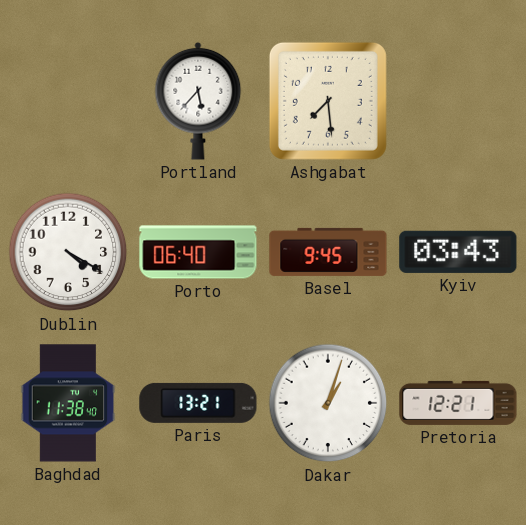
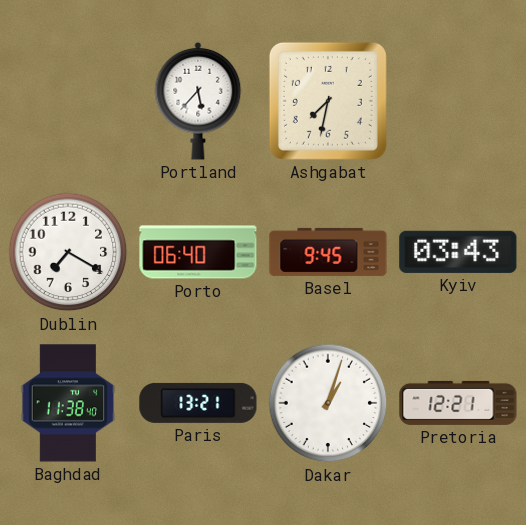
Ashgabat: 7:29 -> 7:32 (328, 101)
Dublin: 4:20 -> 7:20 (68, 252)
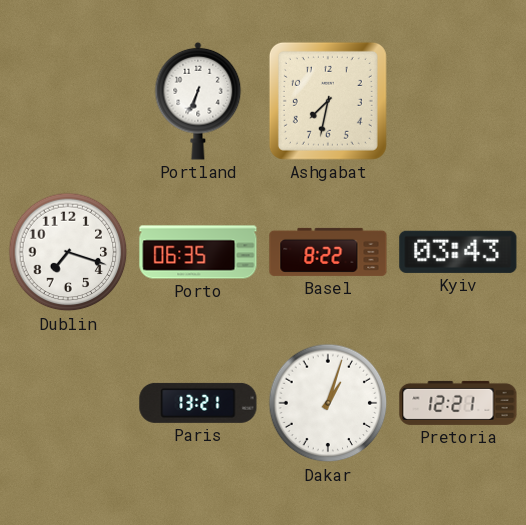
Portland: 5:37 -> 6:34 (198, 101)
Dublin: 7:20 -> 7:18 (68, 252)
Porto: 06:40 -> 06:35 (198, 252)
Basel: 9:45 -> 8:22 (328, 252)
Baghdad: 11:38 -> none (68, 403)
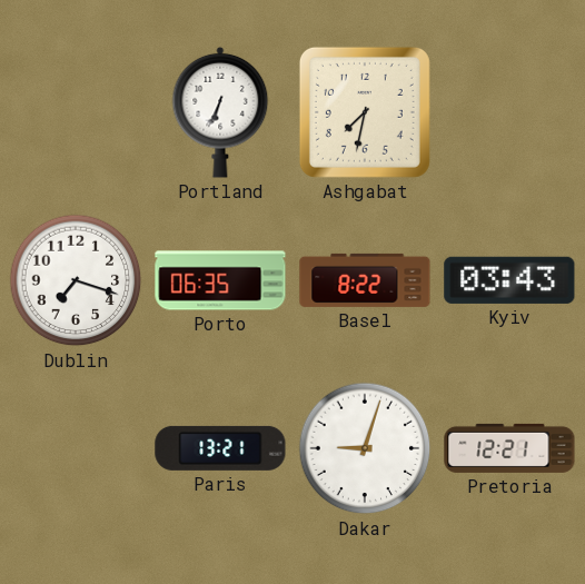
Dakar: 1:03 -> 9:03 (365, 448)
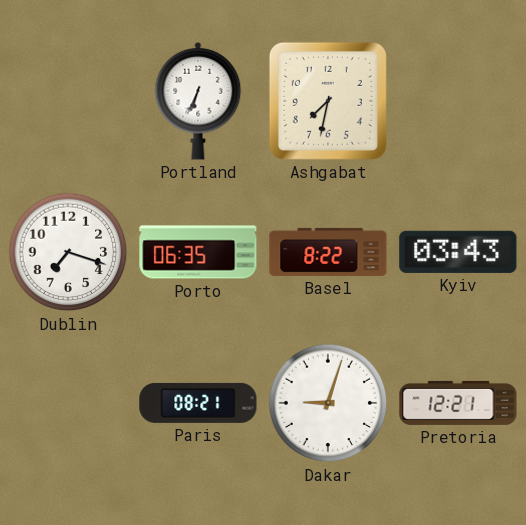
Paris: 13:21 -> 08:21 (198, 403)
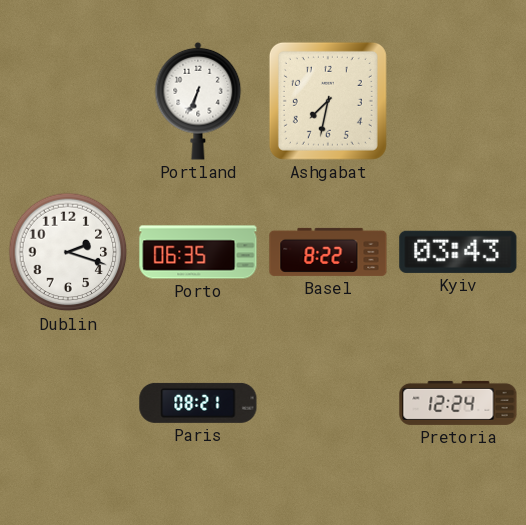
Dublin: 7:18 -> 2:18 (68, 252)
Dakar: 9:03 -> none (328, 403)
Pretoria: 12:21 -> 12:24 (458, 403)
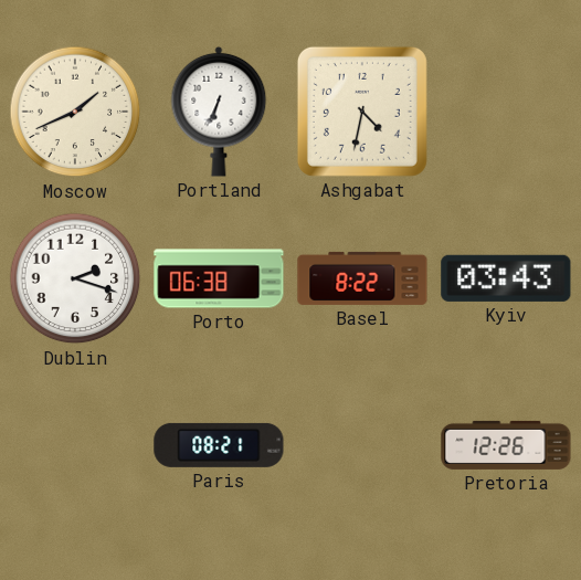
Moscow: none -> 1:41 (75, 112)
Ashgabat: 7:32 -> 4:32 (362, 112)
Porto: 06:35 -> 06:38 (219, 278)
Pretoria: 12:24 -> 12:26 (506, 445)
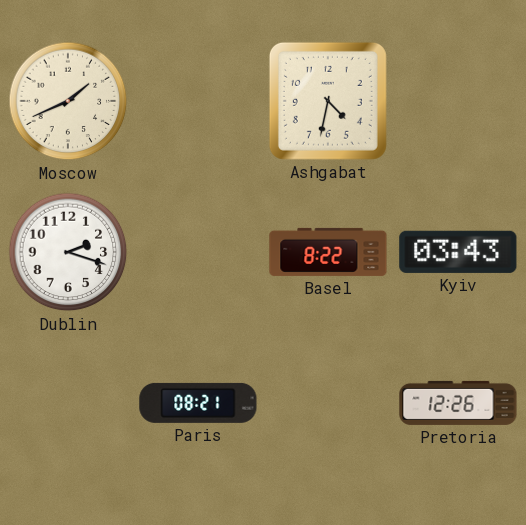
Portland: 6:34 -> none (219, 112)
Porto: 06:38 -> none (219, 278)
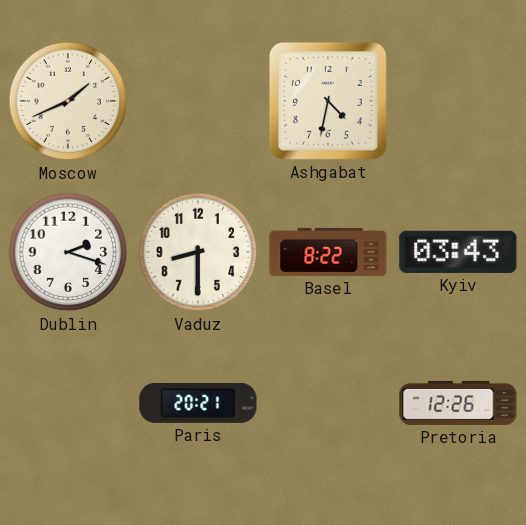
Vaduz: none -> 8:30 (198, 252)
Paris: 08:21 -> 20:21 (198, 403)
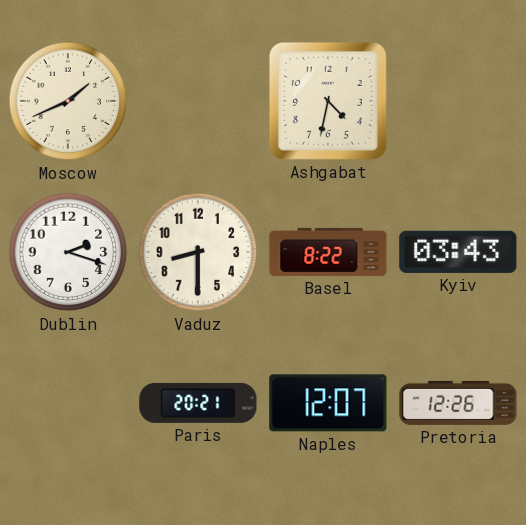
Naples: none -> 12:07 (328, 403)
